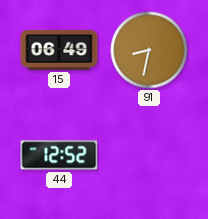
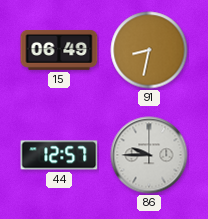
44: 12:52 -> 12:57 (59, 155)
86: none -> 9:45 (149, 155)
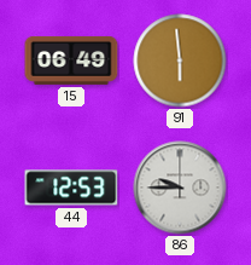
91: 8:32 -> 5:59 (180, 61)
44: 12:57 -> 12:53 (71, 188)
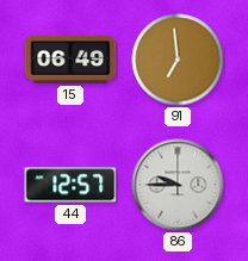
91: 5:59 -> 6:59 (178, 60)
44: 12:53 -> 12:57 (70, 185)
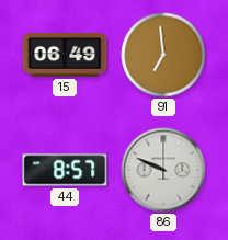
44: 12:57 -> 8:57 (65, 170)
86: 9:45 -> 9:49 (163, 170)
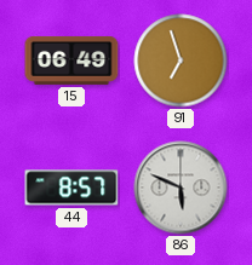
91: 6:59 -> 6:57 (181, 61)
86: 9:49 -> 5:49 (181, 188)
